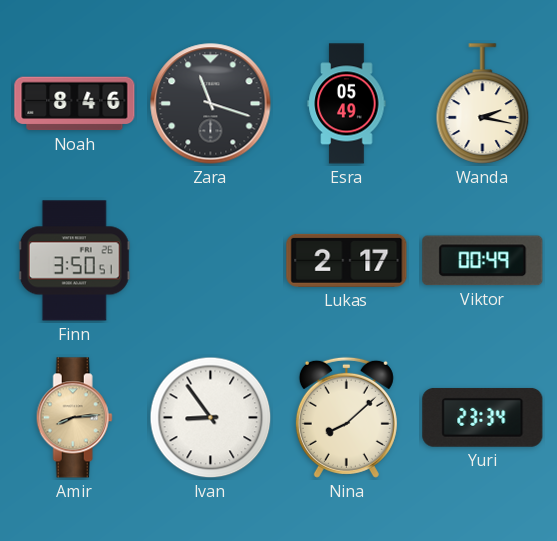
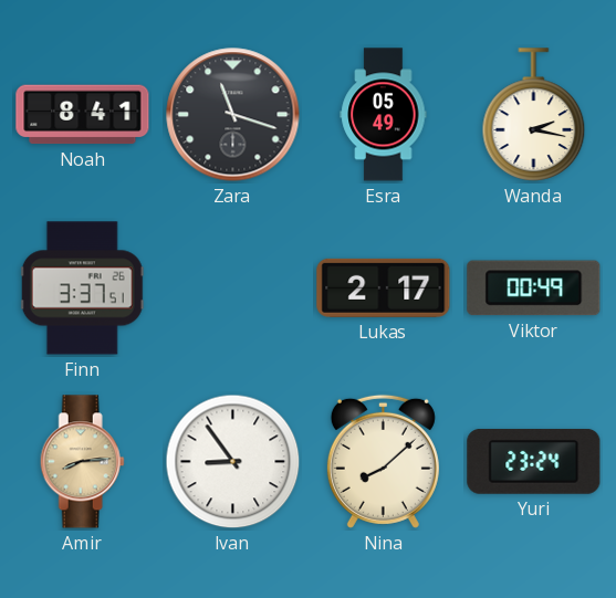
Noah: 8:46 -> 8:41 (83, 115)
Finn: 3:50 -> 3:37 (82, 288)
Yuri: 23:34 -> 23:24 (534, 461)
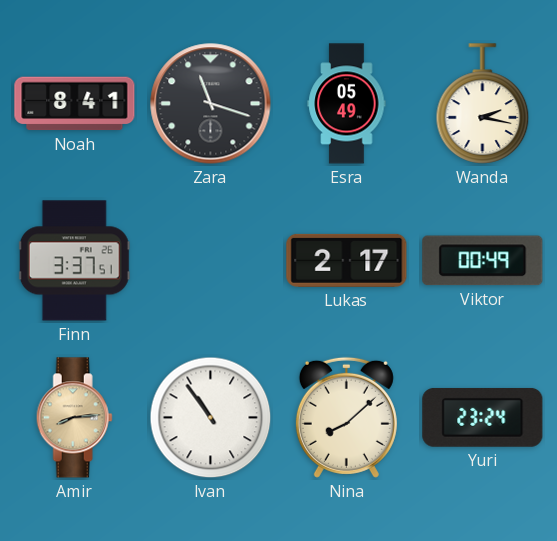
Ivan: 8:54 -> 10:54 (211, 418)
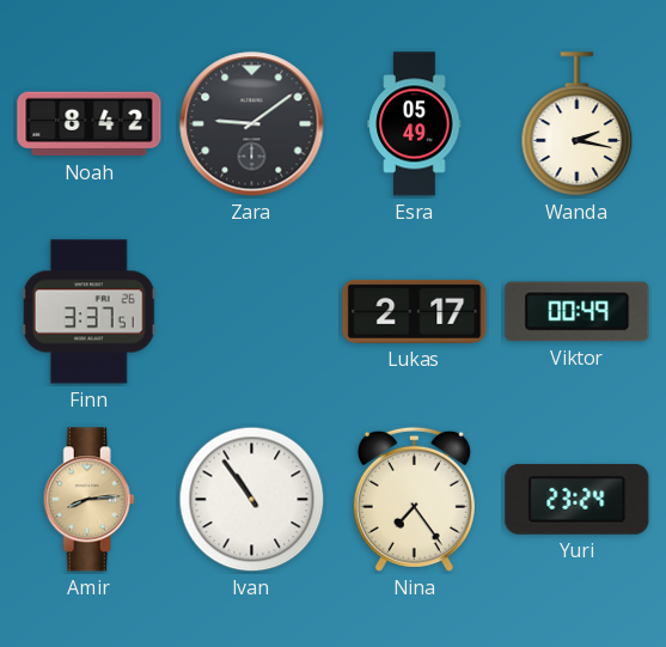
Noah: 8:41 -> 8:42 (90, 124)
Zara: 11:18 -> 9:09 (252, 124)
Nina: 8:08 -> 7:24 (414, 499)
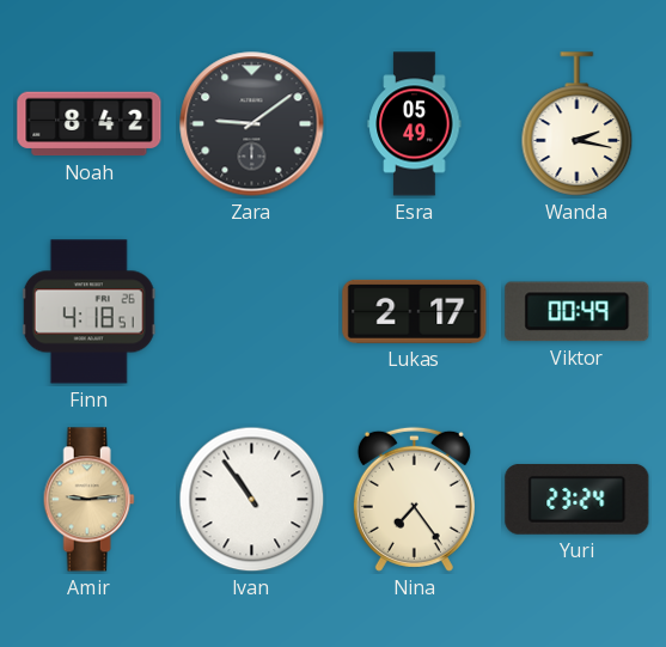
Finn: 3:37 -> 4:18 (88, 312)
Amir: 8:14 -> 9:14 (88, 500)
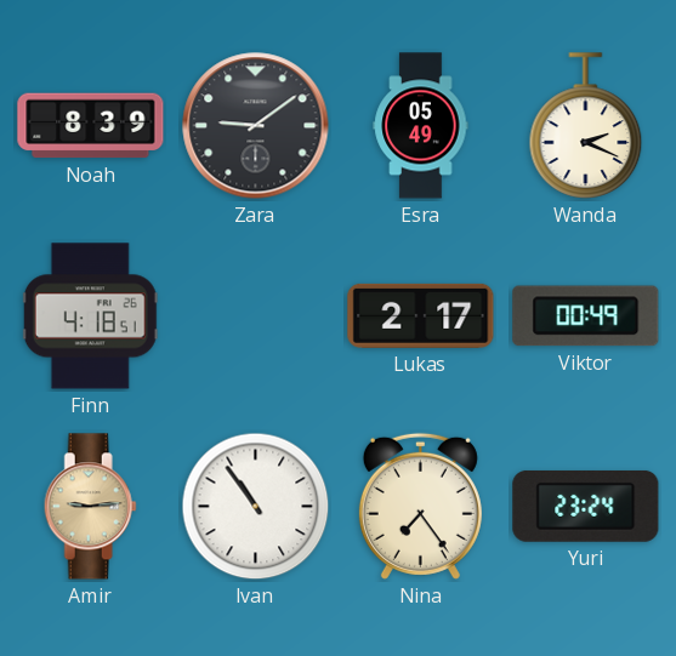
Noah: 8:42 -> 8:39 (91, 126)
Wanda: 2:17 -> 2:19 (586, 126)
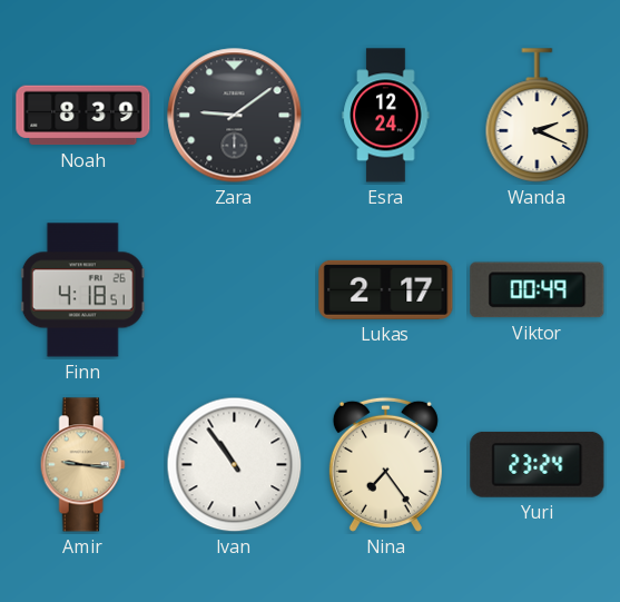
Esra: 05:49 -> 12:24 (386, 116)
Amir: 9:14 -> 9:16 (82, 465)
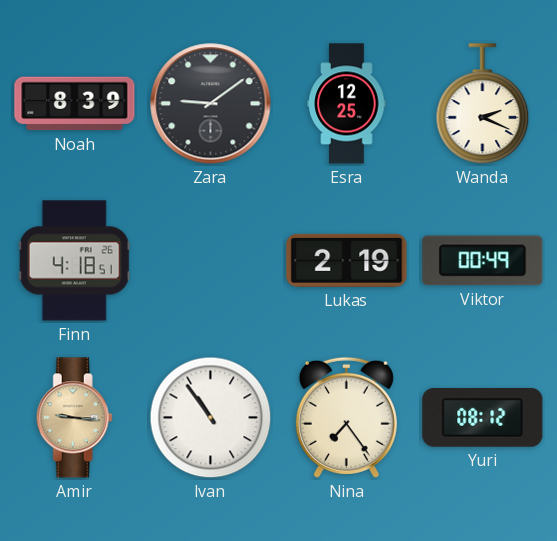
Esra: 12:24 -> 12:25 (347, 104)
Lukas: 2:17 -> 2:19 (347, 260)
Yuri: 23:24 -> 08:12 (483, 417)
